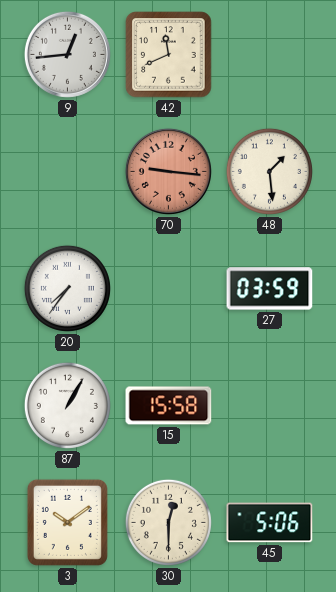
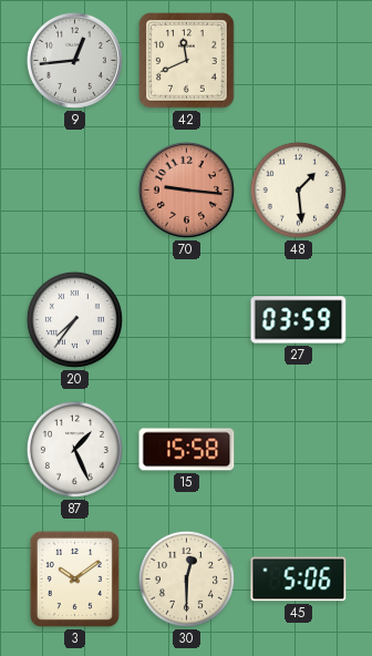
87: 1:05 -> 1:26 (74, 449)
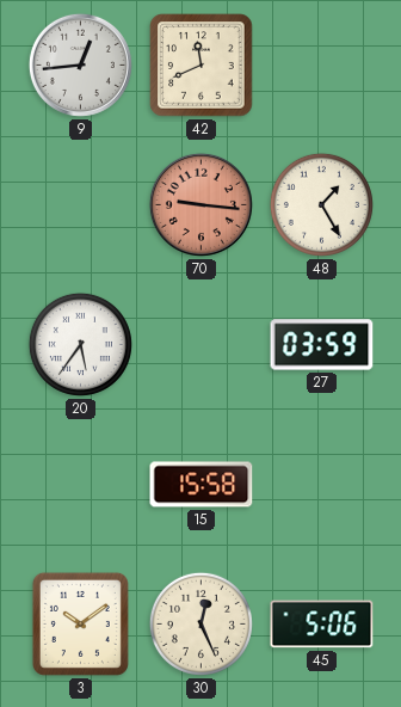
48: 1:29 -> 1:25 (321, 204)
20: 7:36 -> 5:36 (80, 344)
87: 1:26 -> none (74, 449)
30: 12:30 -> 12:26 (200, 623)
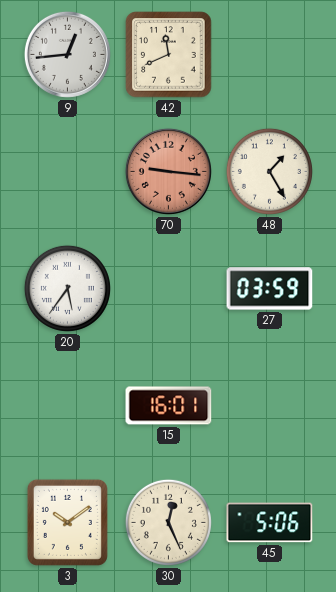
15: 15:58 -> 16:01 (169, 406)
